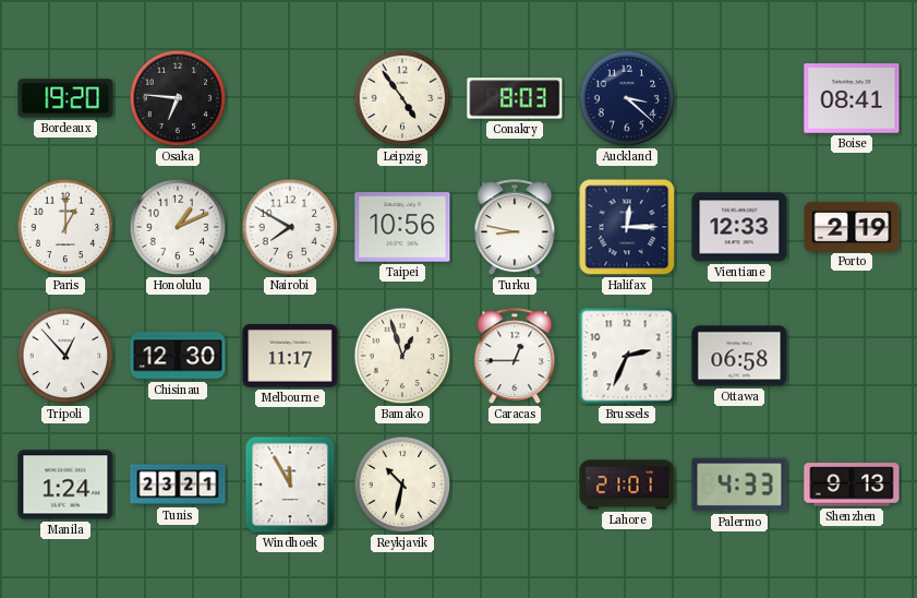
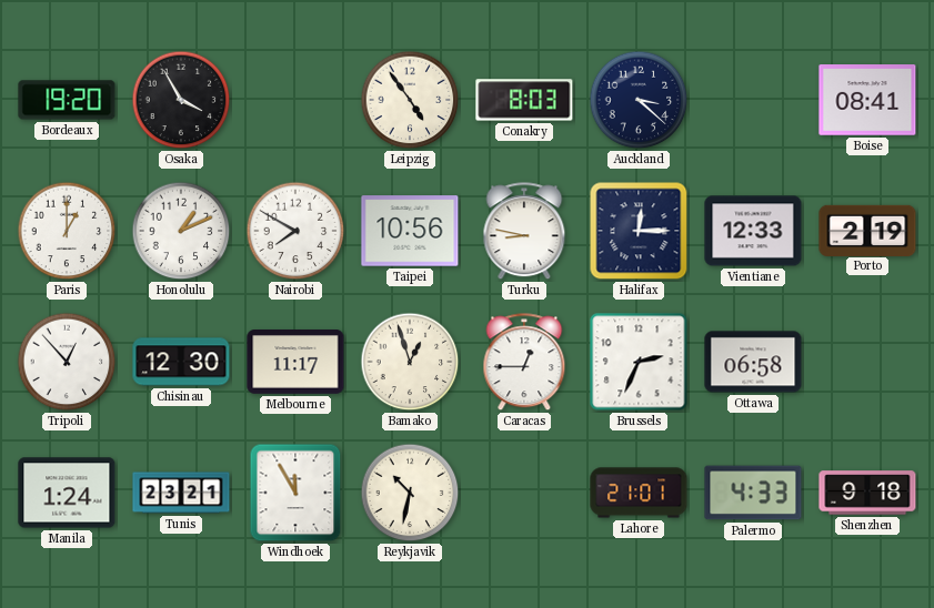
Osaka: 6:46 -> 3:55 (181, 100)
Shenzhen: 9:13 -> 9:18 (867, 493)
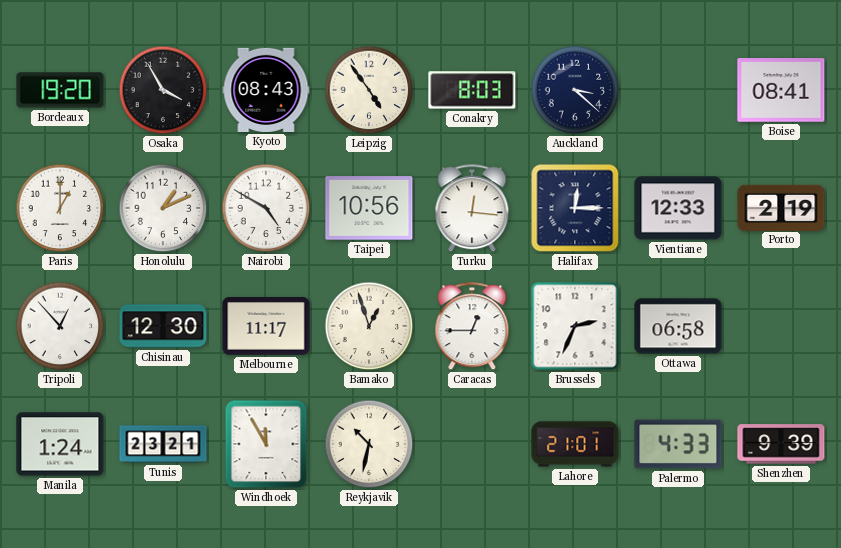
Kyoto: none -> 08:43 (266, 90)
Nairobi: 7:50 -> 4:50 (266, 208)
Turku: 8:47 -> 12:16 (472, 209)
Shenzhen: 9:18 -> 9:39 (781, 444)
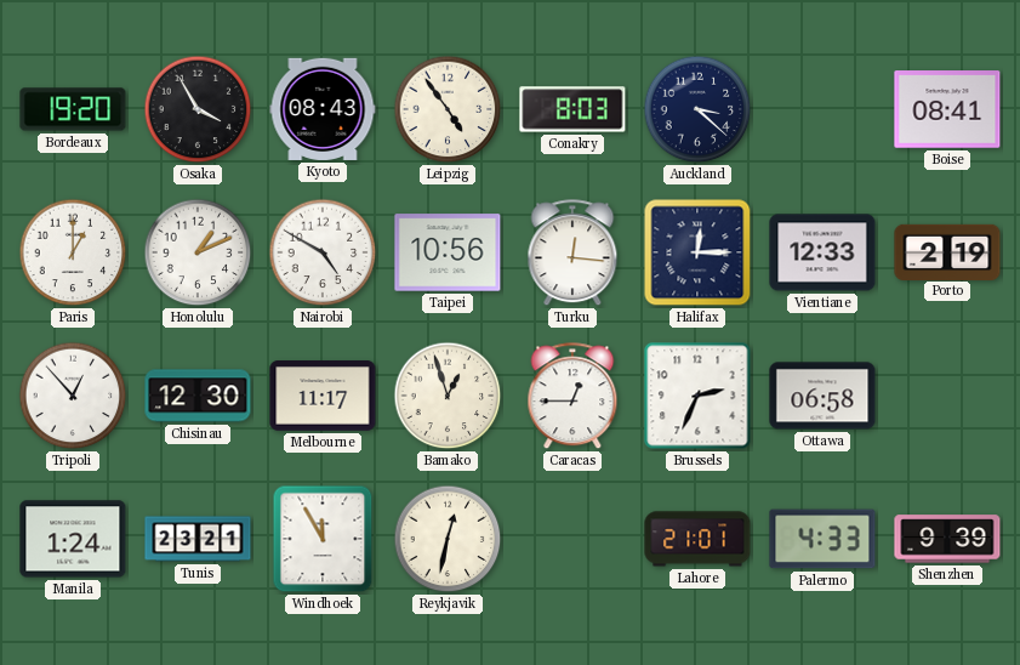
Reykjavik: 10:32 -> 12:32 (448, 539)
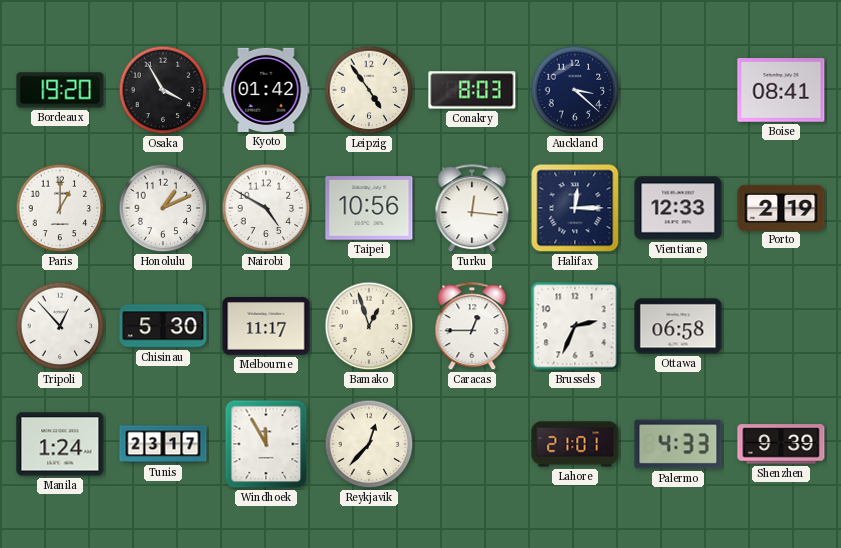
Kyoto: 08:43 -> 01:42 (266, 90)
Chisinau: 12:30 -> 5:30 (163, 326)
Tunis: 23:21 -> 23:17 (163, 444)
Reykjavik: 12:32 -> 12:37 (369, 444)
